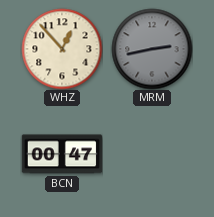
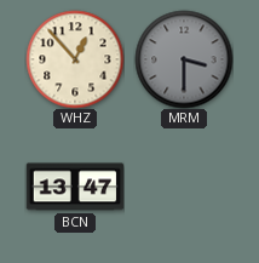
MRM: 2:43 -> 3:30 (184, 59)
BCN: 00:47 -> 13:47 (75, 187)
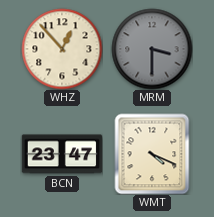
BCN: 13:47 -> 23:47 (62, 154)
WMT: none -> 4:19 (152, 154)
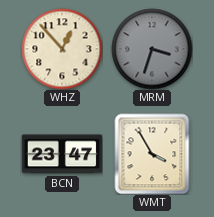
MRM: 3:30 -> 3:33 (152, 49)
WMT: 4:19 -> 3:55 (152, 154)
